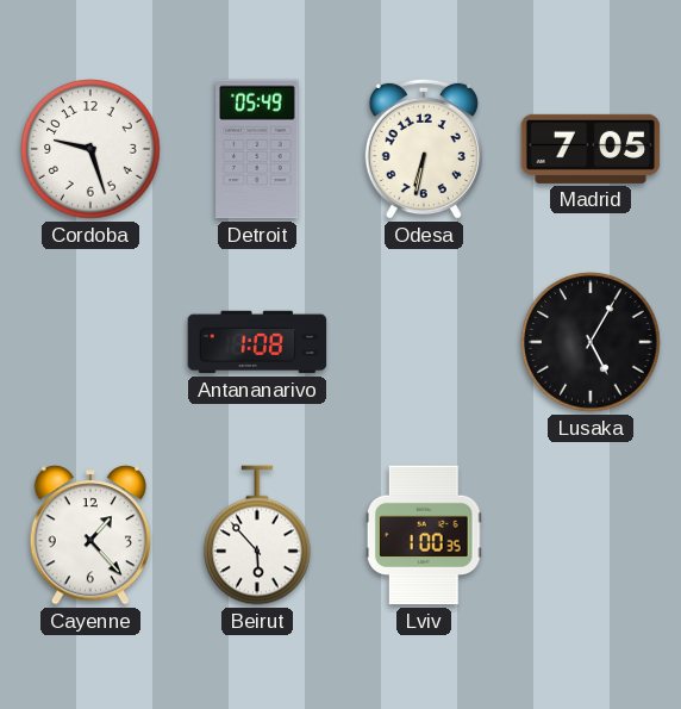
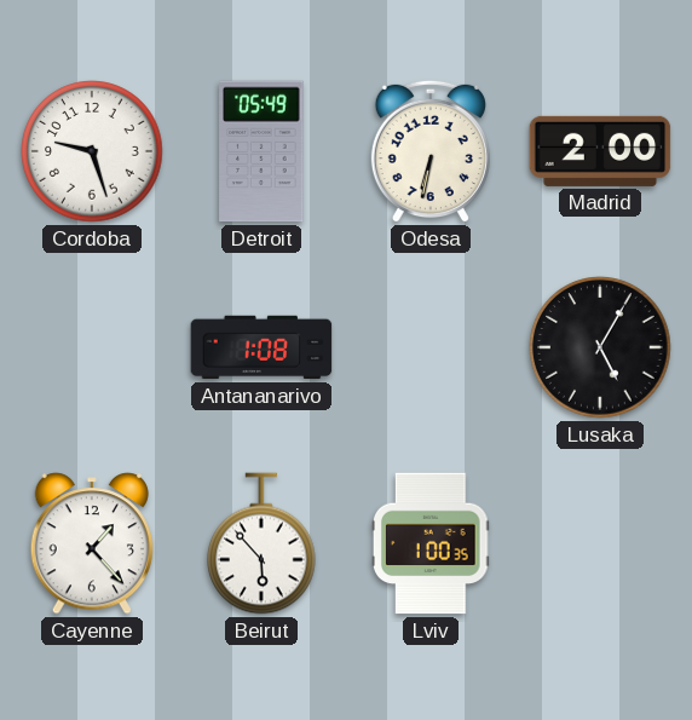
Madrid: 7:05 -> 2:00 (600, 151)
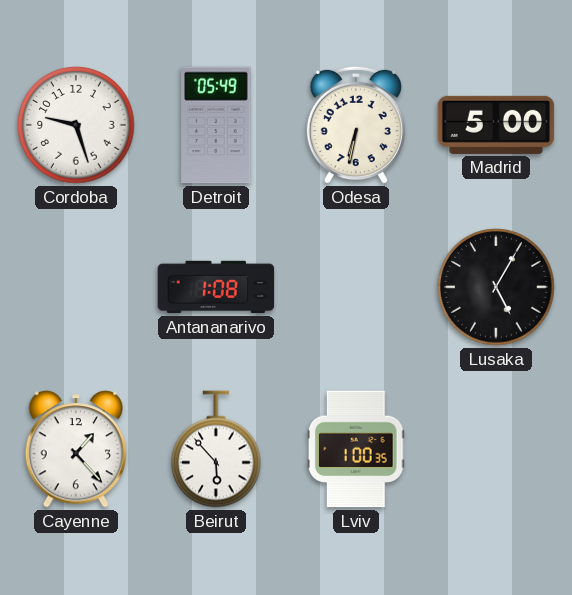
Madrid: 2:00 -> 5:00 (496, 125)
